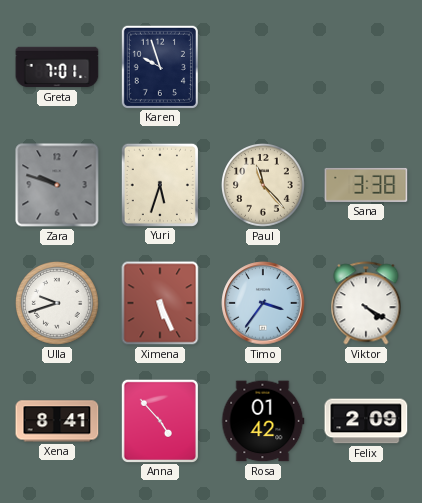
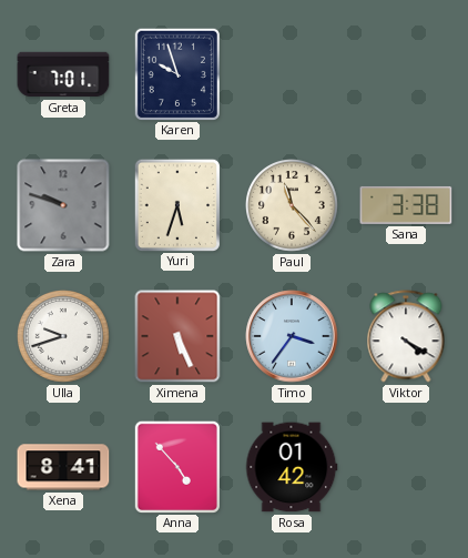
Felix: 2:09 -> none (366, 421)
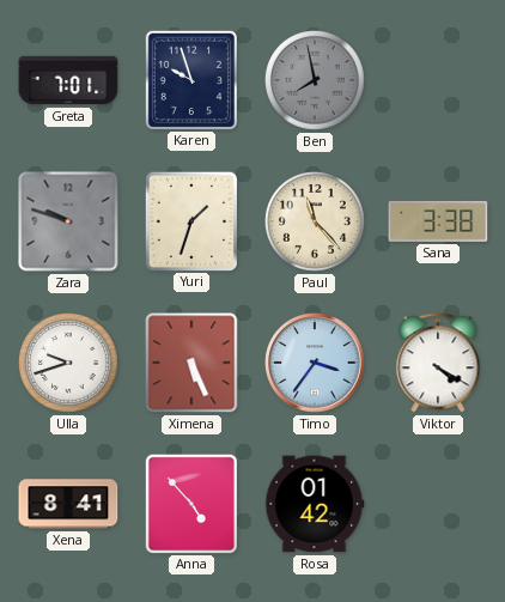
Ben: none -> 7:58 (316, 81)
Yuri: 5:33 -> 1:33 (191, 220)
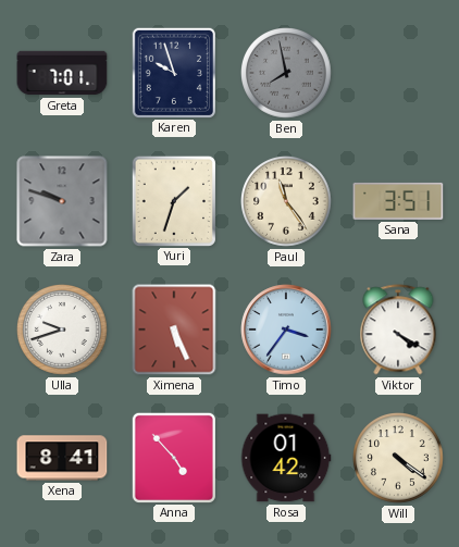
Paul: 11:23 -> 11:24 (287, 202)
Sana: 3:38 -> 3:51 (398, 201)
Will: none -> 4:21 (399, 459)
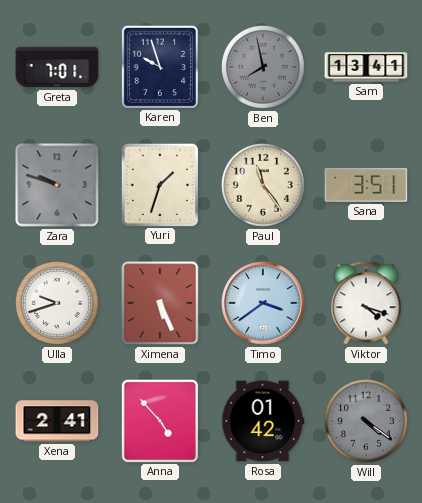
Sam: none -> 13:41 (366, 67)
Timo: 3:36 -> 3:39 (263, 303)
Viktor: 4:20 -> 4:18 (366, 303)
Xena: 8:41 -> 2:41 (57, 421)
Will dial: cream -> grey (367, 422)
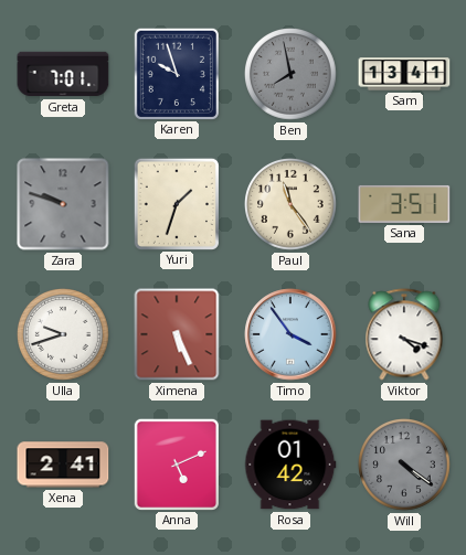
Timo: 3:39 -> 3:54 (290, 334)
Anna: 4:53 -> 5:11 (177, 463)
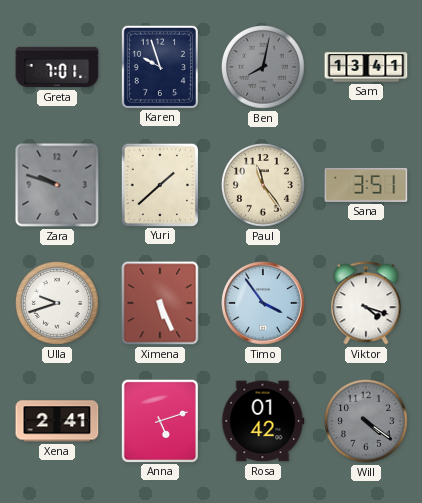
Ben: 7:58 -> 8:02 (264, 68)
Yuri: 1:33 -> 1:38 (160, 184)
Anna: 5:11 -> 5:12 (160, 420)
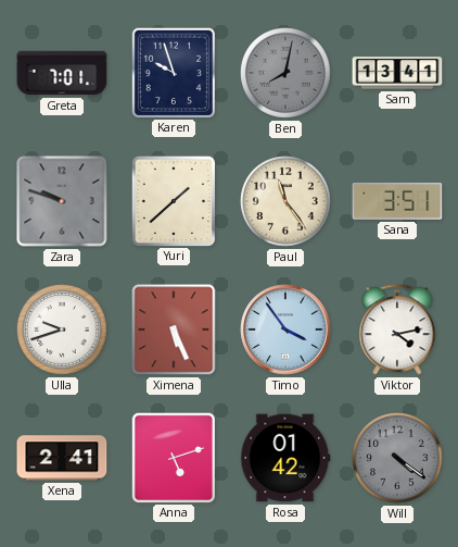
Viktor: 4:18 -> 4:13 (397, 330)
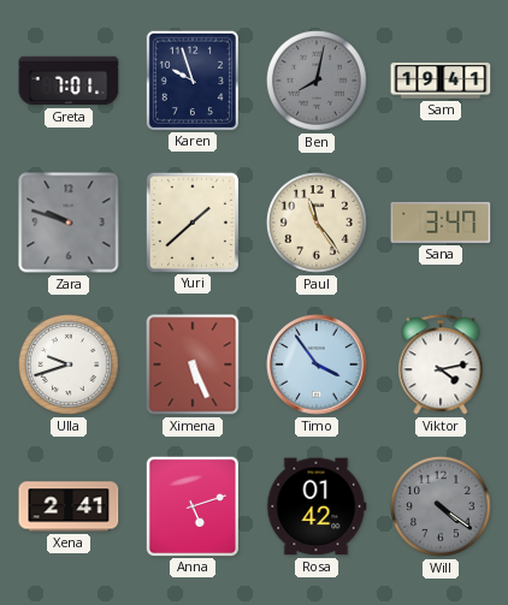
Sam: 13:41 -> 19:41 (441, 81)
Sana: 3:51 -> 3:47 (441, 223)
